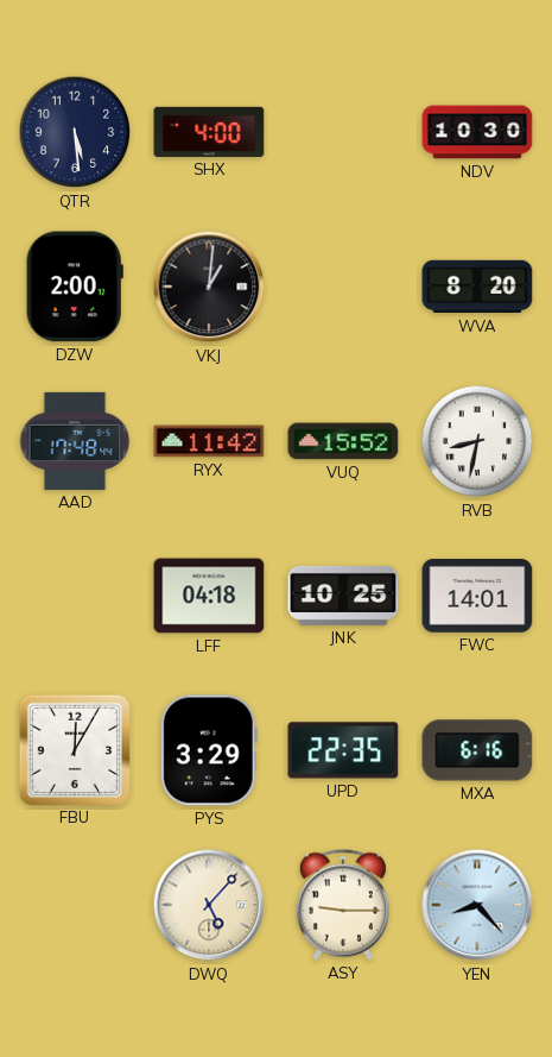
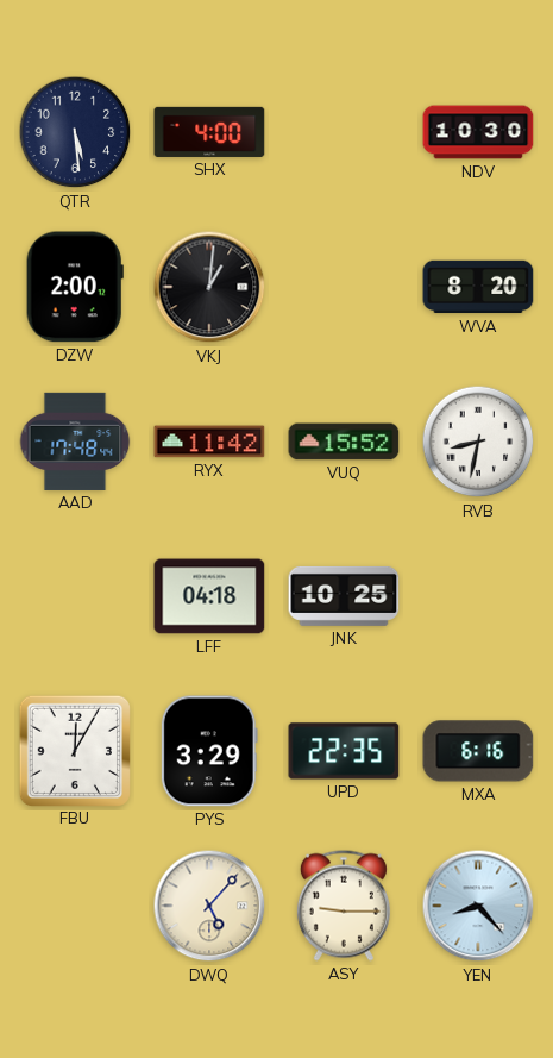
FWC: 14:01 -> none (477, 597)
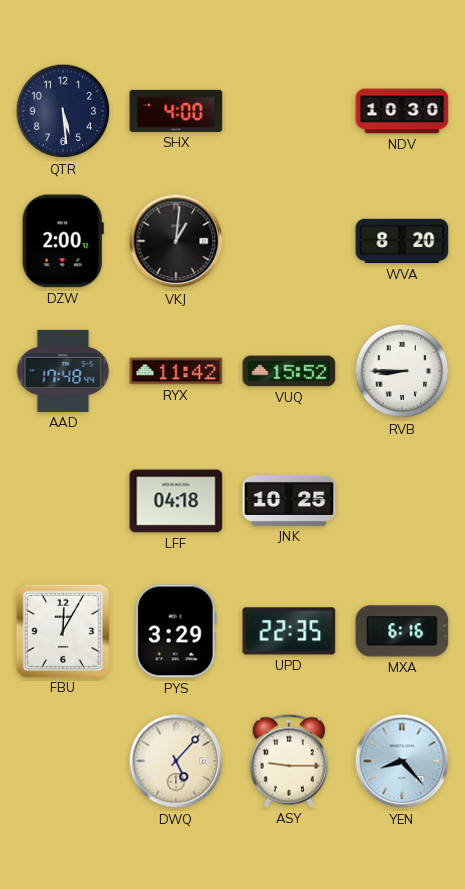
RVB: 8:32 -> 8:45 (402, 371)
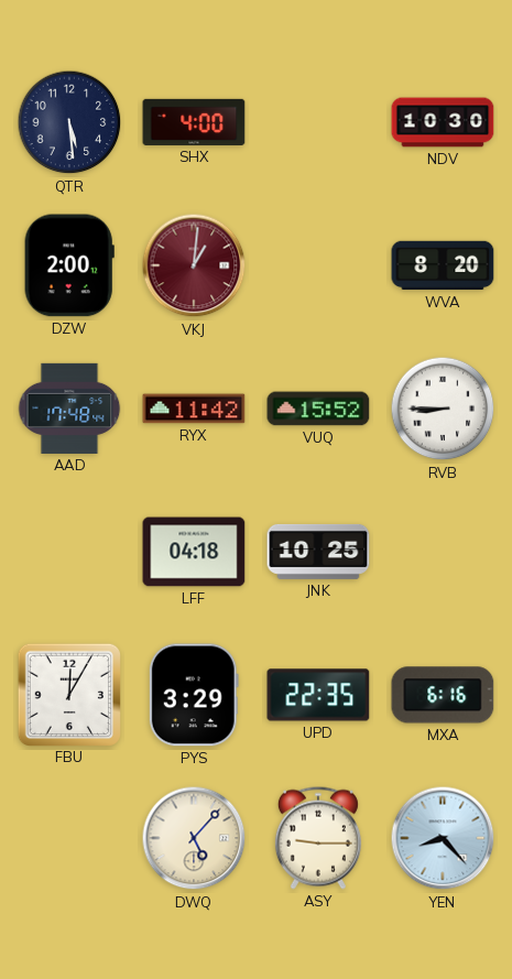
VKJ dial: black -> burgundy (194, 265)
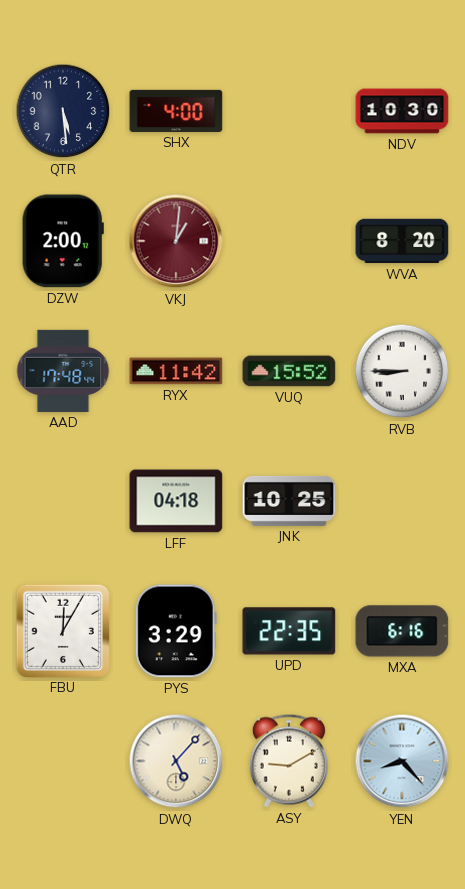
ASY: 9:15 -> 9:10 (289, 761)
